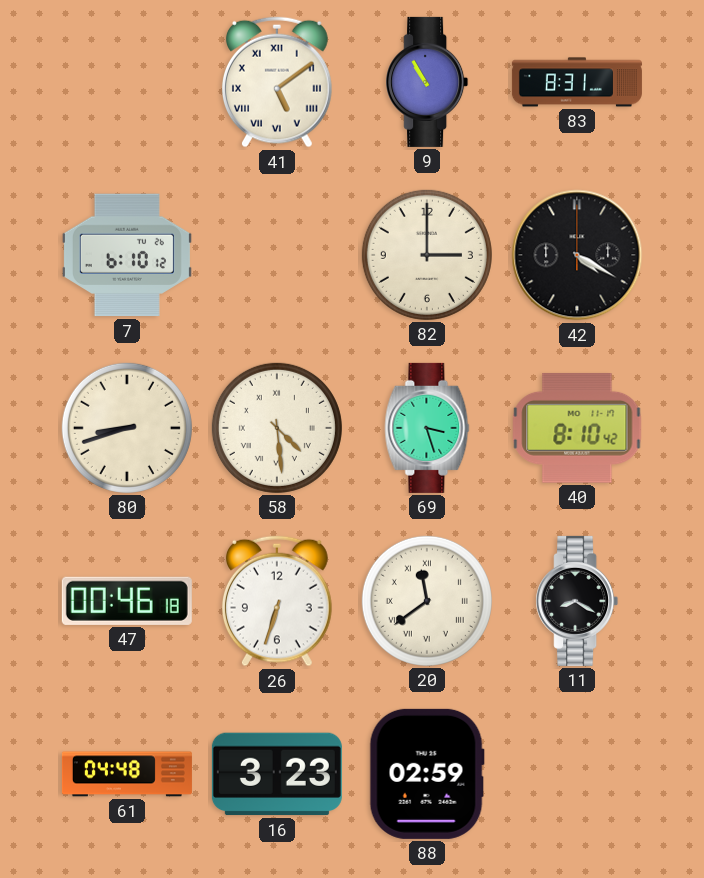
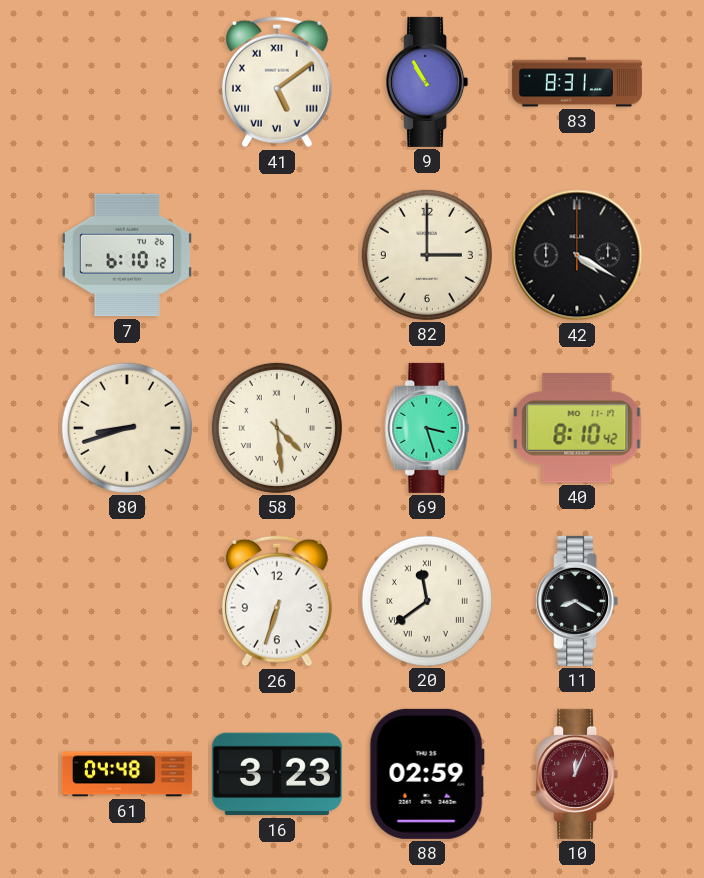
47: 00:46 -> none (127, 601)
10: none -> 12:04 (577, 774)
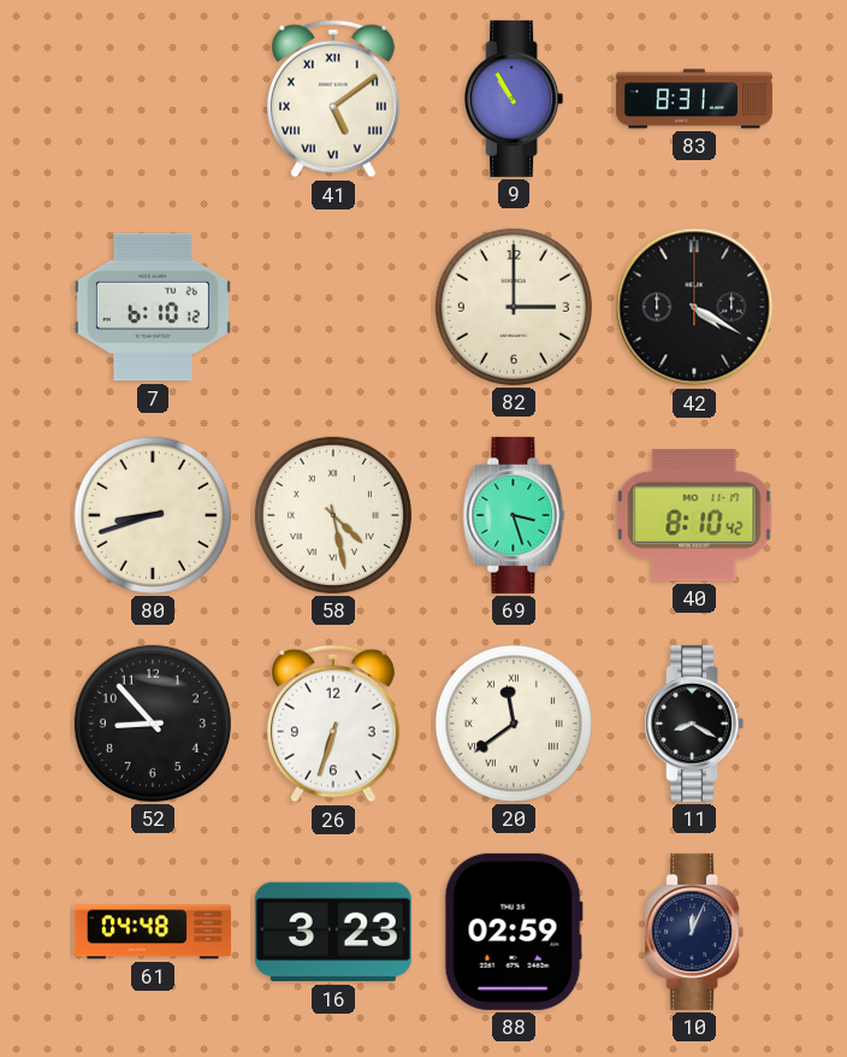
58: 4:29 -> 4:28 (333, 515)
52: none -> 8:53 (153, 724)
10 dial: burgundy -> navy (694, 932)
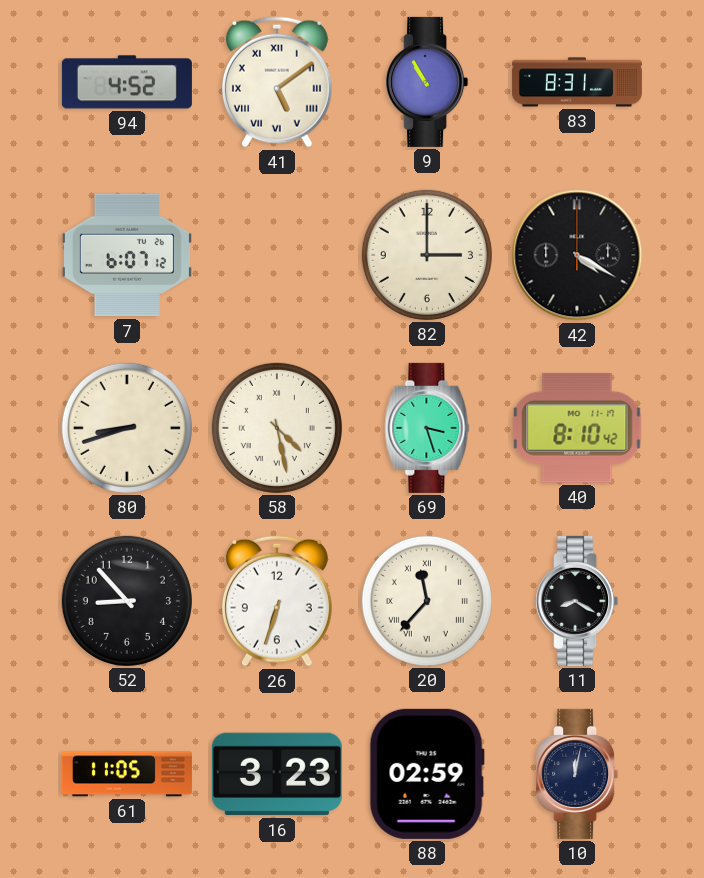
94: none -> 4:52 (127, 82)
7: 6:10 -> 6:07 (127, 255)
20: 11:39 -> 11:37 (427, 601)
61: 04:48 -> 11:05 (127, 774)
10: 12:04 -> 12:02 (577, 774)
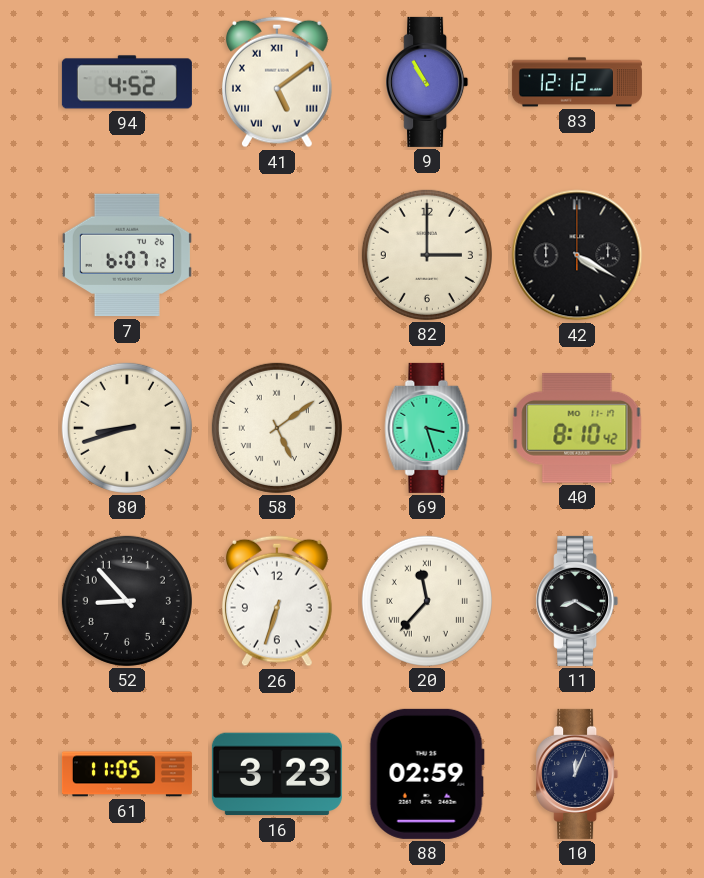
83: 8:31 -> 12:12 (577, 82)
58: 4:28 -> 5:09 (277, 428)
10: 12:02 -> 12:04 (577, 774)
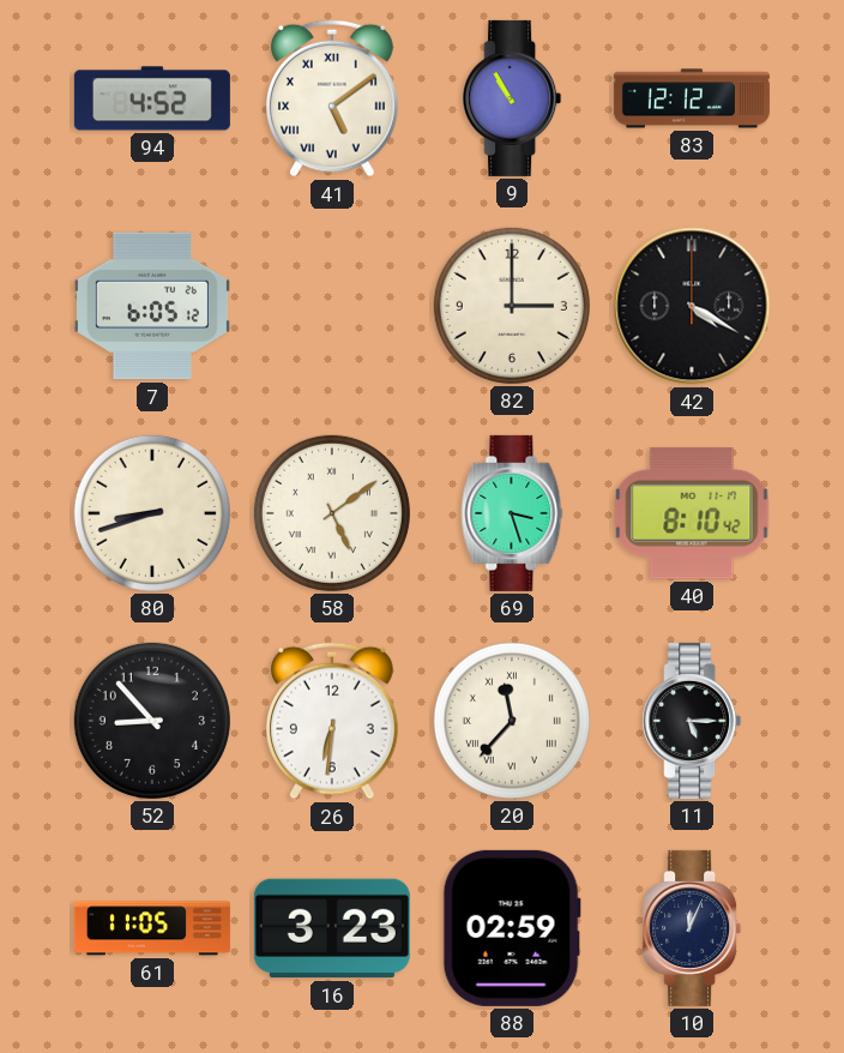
7: 6:07 -> 6:05 (152, 306)
26: 6:33 -> 6:31 (332, 721)
11: 8:20 -> 5:15 (692, 721)
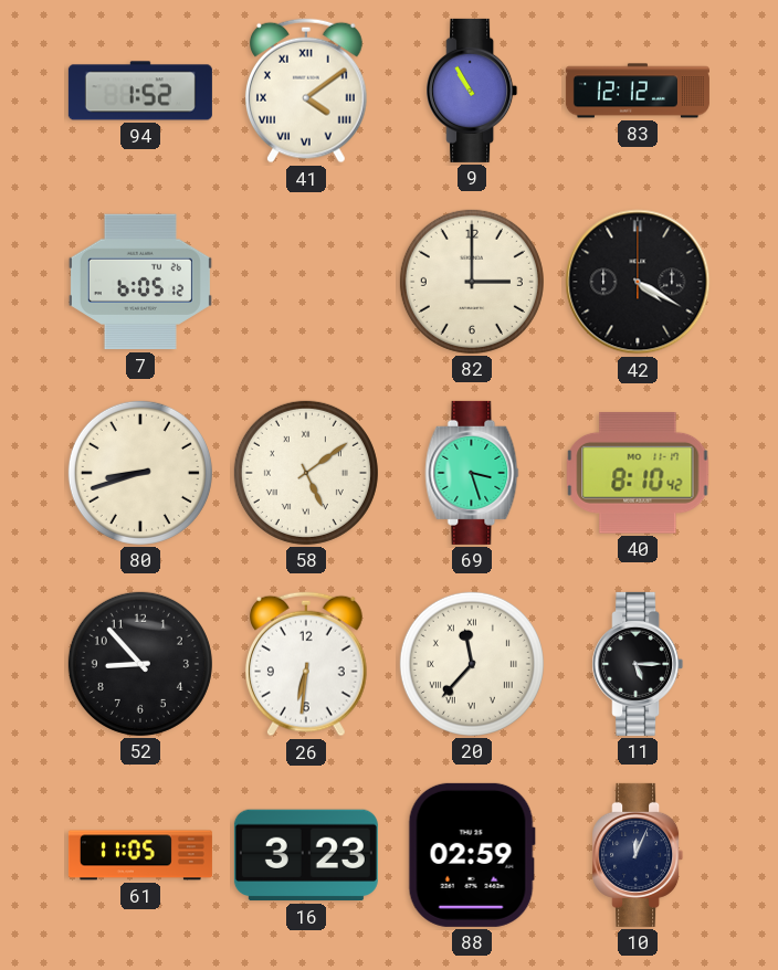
94: 4:52 -> 1:52 (140, 91)
41: 5:09 -> 4:09 (306, 91)
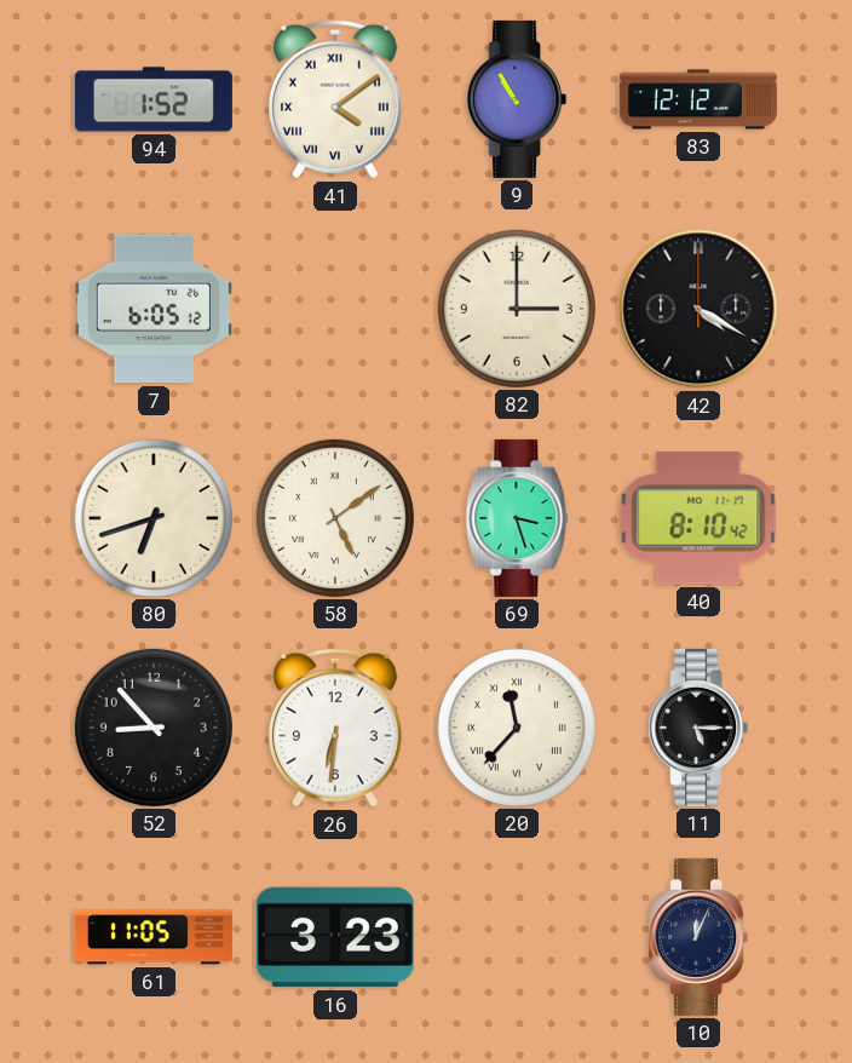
80: 8:42 -> 6:42 (154, 518)
88: 02:59 -> none (472, 855)
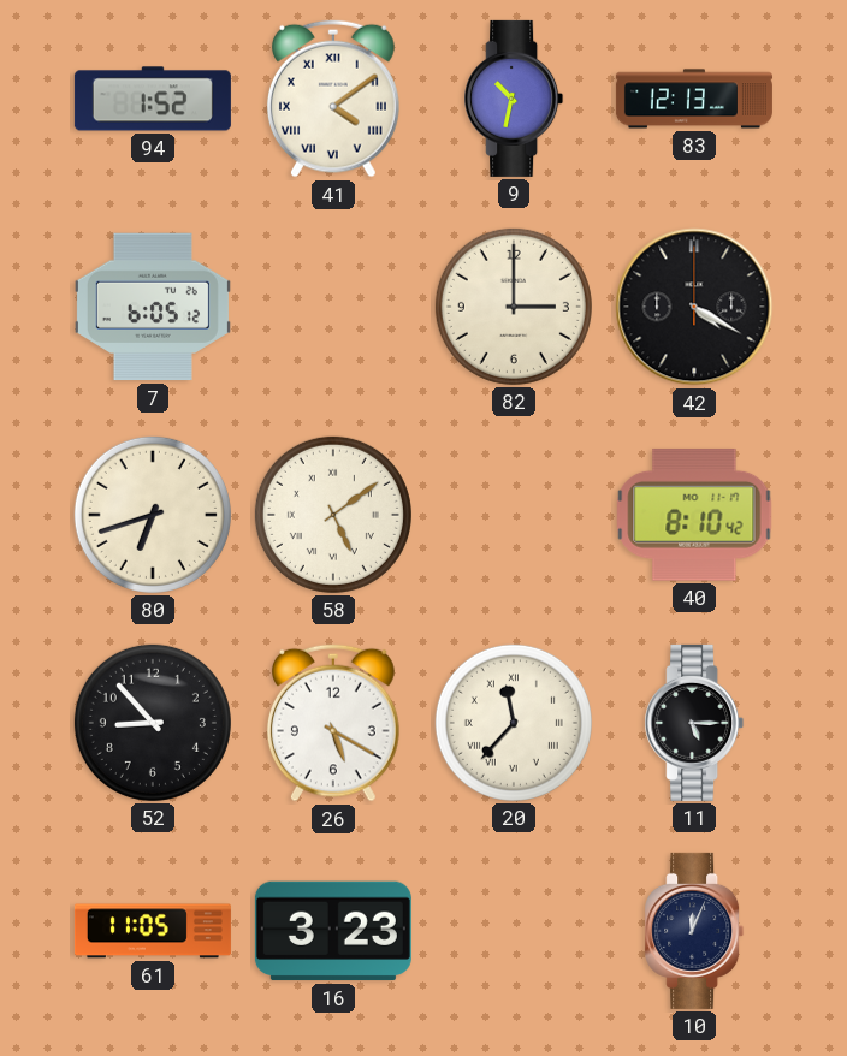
9: 10:55 -> 10:32 (514, 99)
83: 12:12 -> 12:13 (694, 99)
69: 3:27 -> none (517, 518)
26: 6:31 -> 5:20 (333, 723)
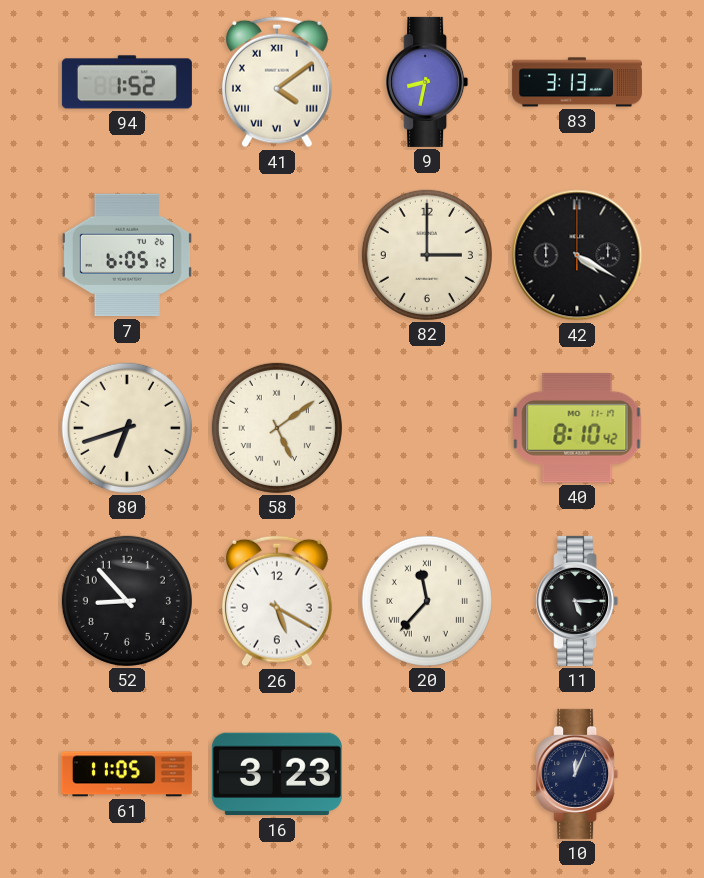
9: 10:32 -> 8:32 (427, 82)
83: 12:13 -> 3:13 (577, 82)
